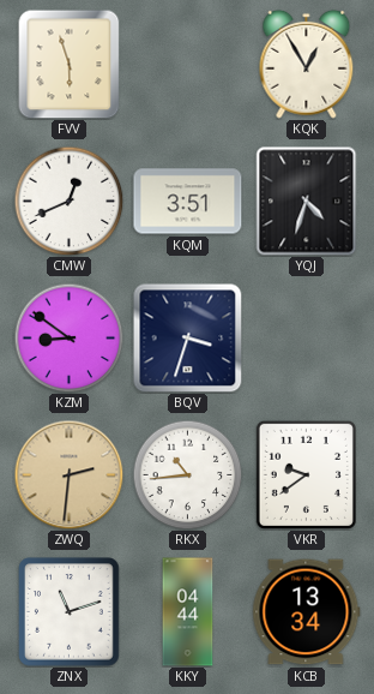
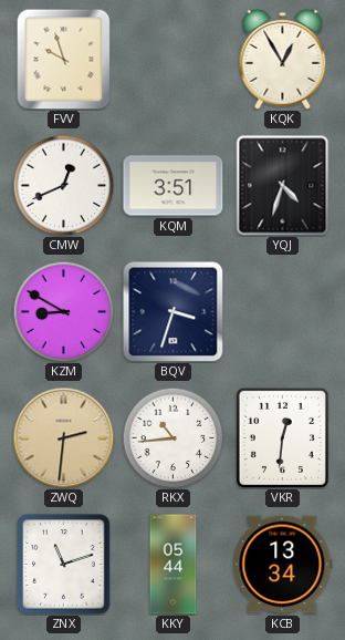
FVV: 5:57 -> 9:57 (64, 59)
KZM: 8:51 -> 8:50 (63, 311)
VKR: 9:39 -> 12:31 (282, 437)
KKY: 04:44 -> 05:44 (174, 565)
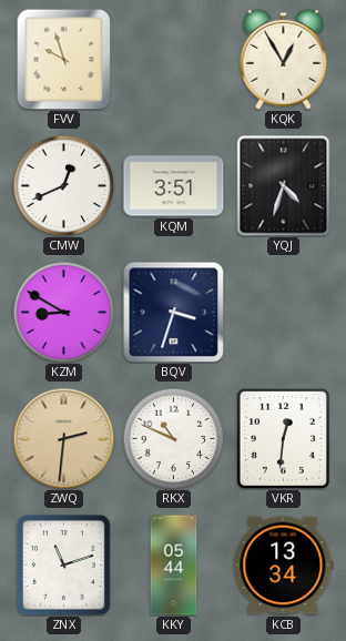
RKX: 10:44 -> 10:49 (173, 438)
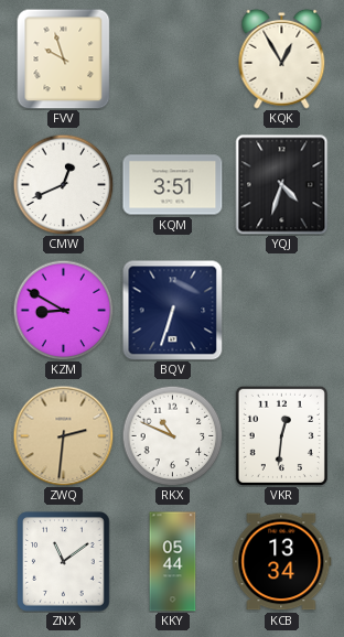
BQV: 3:33 -> 6:33 (172, 310)
ZNX: 11:12 -> 11:09 (64, 562)
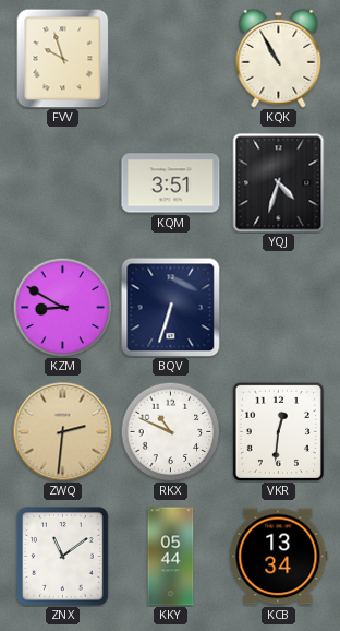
KQK: 12:55 -> 10:55 (279, 58)
CMW: 12:41 -> none (63, 184)
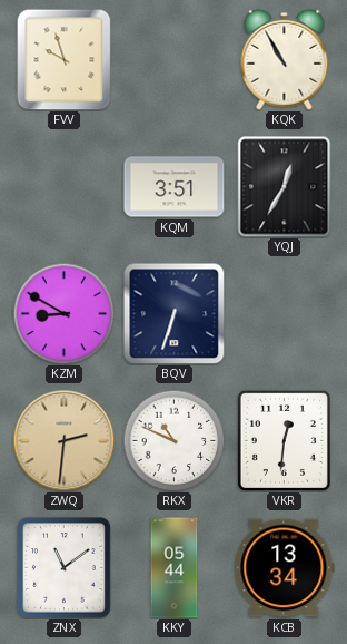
YQJ: 4:33 -> 12:35 (285, 187)
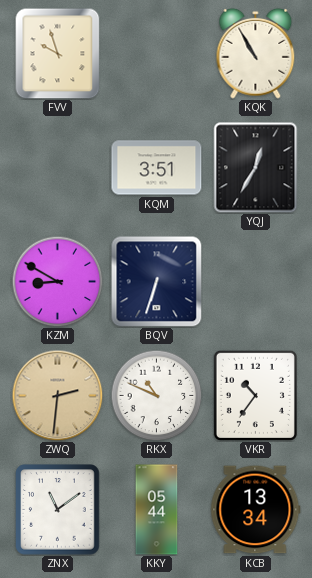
VKR: 12:31 -> 10:36 (255, 395)
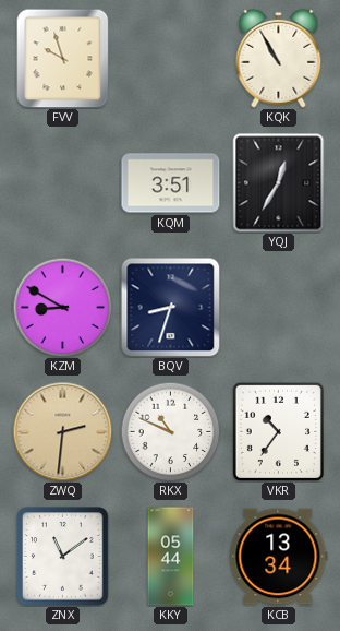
BQV: 6:33 -> 8:33 (170, 307)
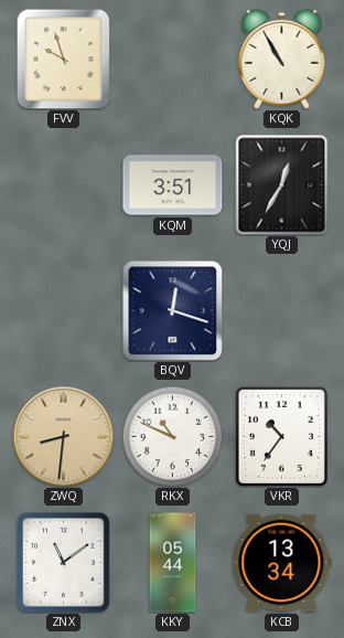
KZM: 8:50 -> none (62, 307)
BQV: 8:33 -> 12:18 (172, 310)
ZWQ: 2:31 -> 8:31 (63, 436)
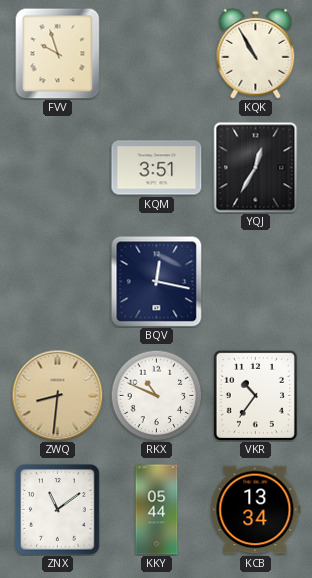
BQV: 12:18 -> 12:17 (156, 281)
